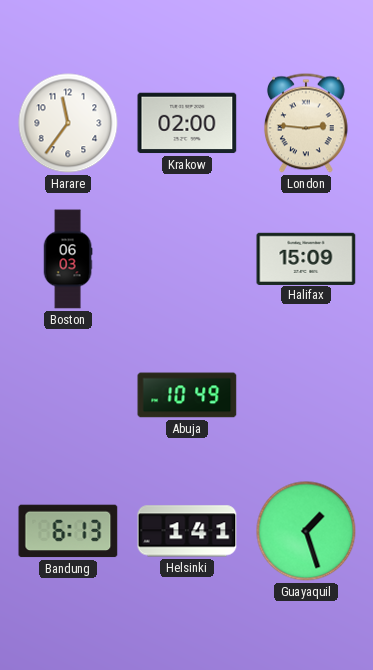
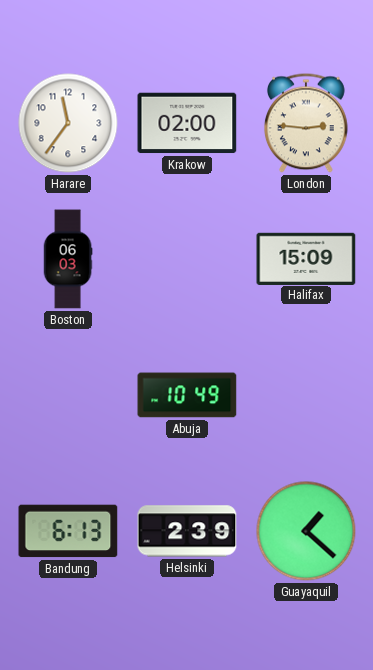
Helsinki: 1:41 -> 2:39 (187, 531)
Guayaquil: 1:27 -> 1:22 (306, 531)
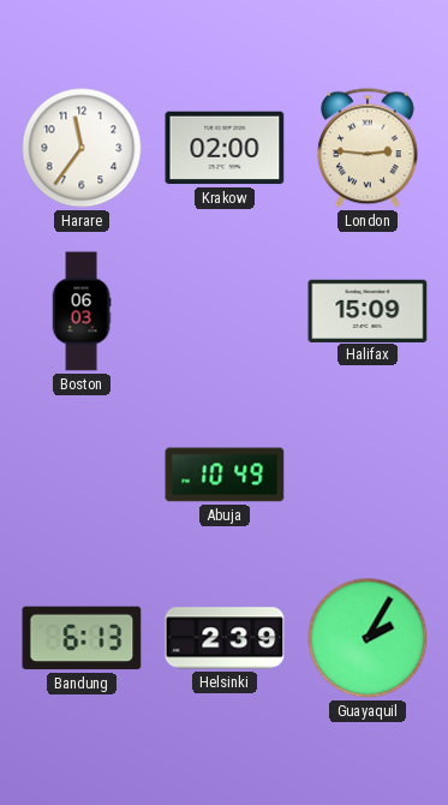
Guayaquil: 1:22 -> 2:05 (368, 638)
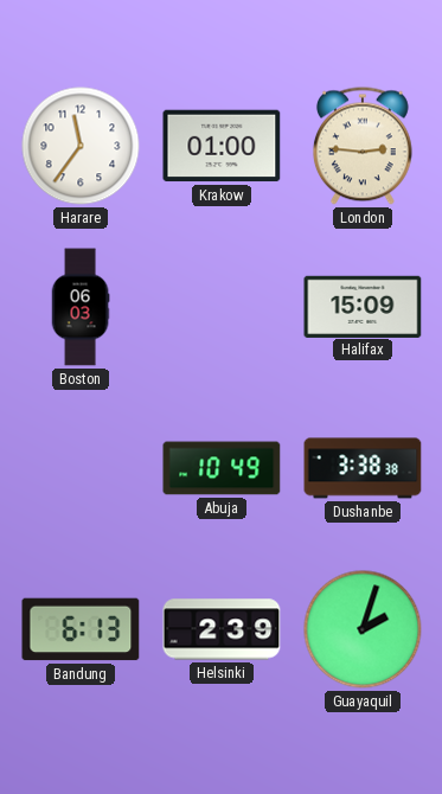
Krakow: 02:00 -> 01:00 (222, 146)
Dushanbe: none -> 3:38 (363, 468)
Guayaquil: 2:05 -> 2:03 (363, 629)
